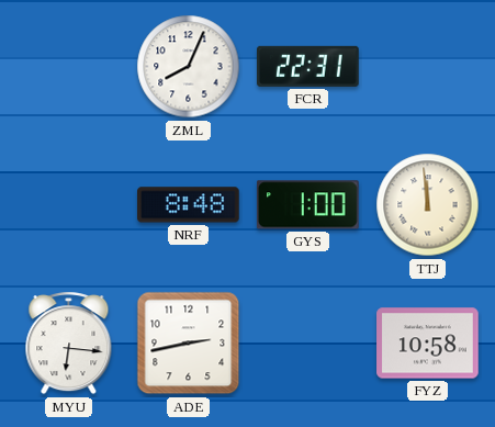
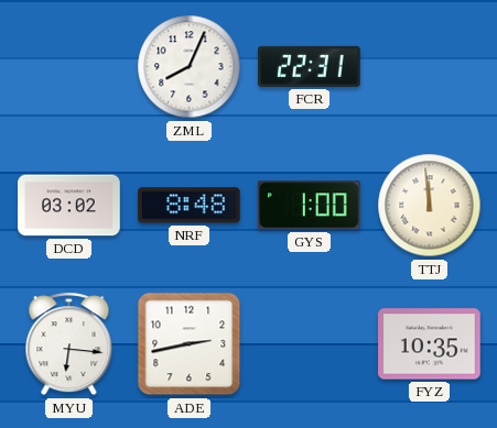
DCD: none -> 03:02 (69, 206)
FYZ: 10:58 -> 10:35 (430, 344)
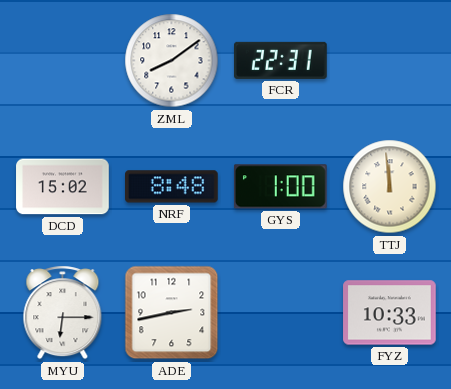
ZML: 8:04 -> 8:09 (172, 61)
DCD: 03:02 -> 15:02 (63, 187)
MYU: 6:16 -> 6:15 (63, 313)
FYZ: 10:35 -> 10:33 (390, 313)
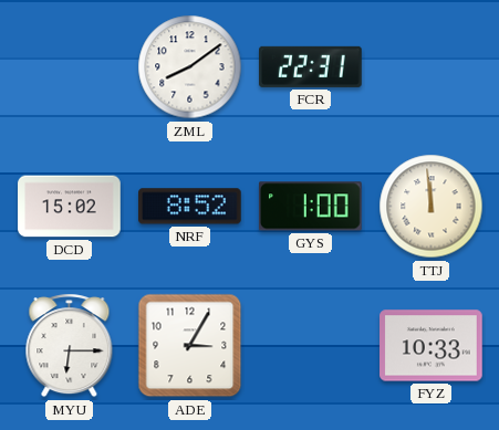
NRF: 8:48 -> 8:52 (190, 207)
ADE: 2:43 -> 3:05 (190, 346)
